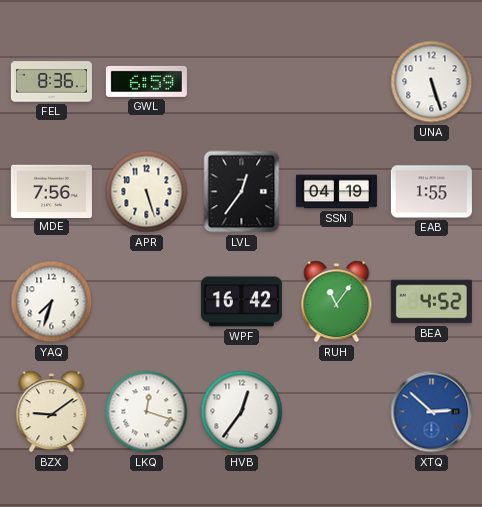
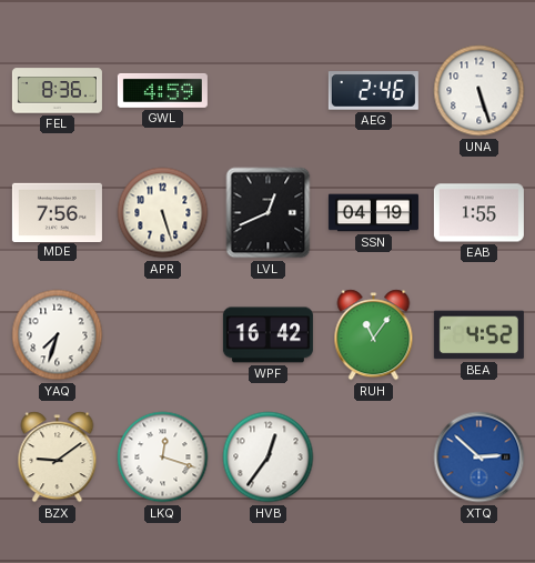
GWL: 6:59 -> 4:59 (162, 90)
AEG: none -> 2:46 (373, 91)
LVL: 12:36 -> 12:41 (269, 213)
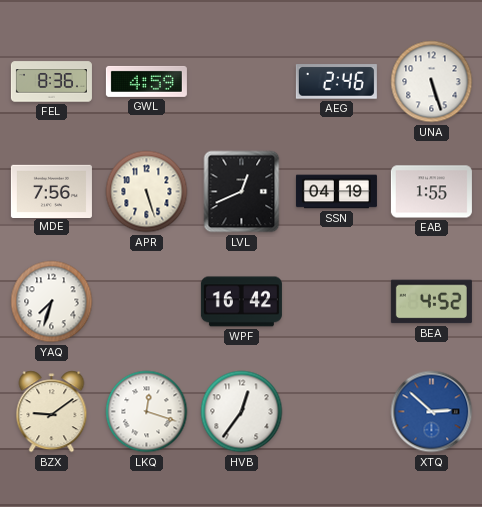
RUH: 11:06 -> none (374, 335)
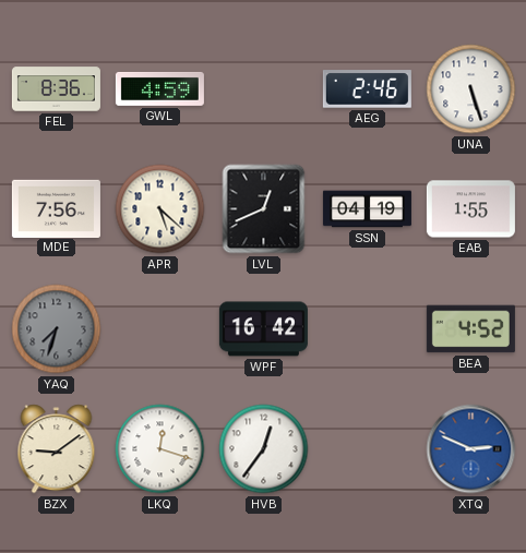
APR: 5:27 -> 5:22 (160, 209)
YAQ dial: white -> grey (57, 329)
XTQ: 2:52 -> 2:49 (471, 449)
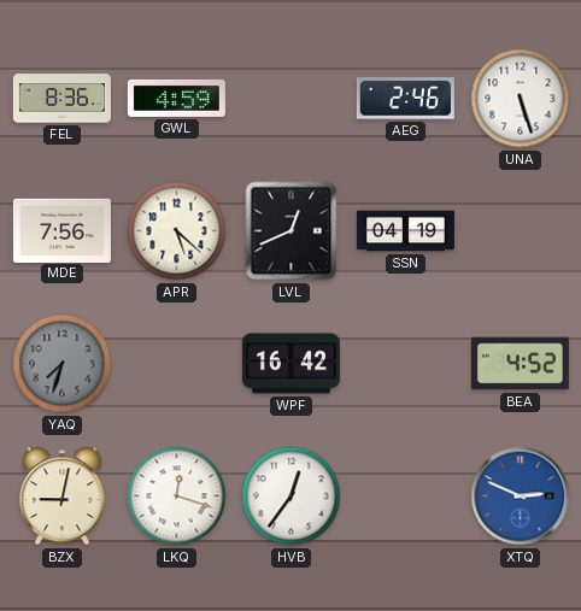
EAB: 1:55 -> none (470, 209)
BZX: 9:09 -> 9:02 (63, 497)
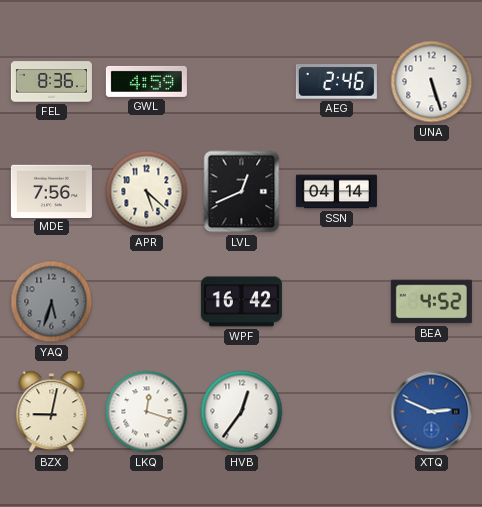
SSN: 04:19 -> 04:14 (336, 192)
YAQ: 7:33 -> 5:33 (52, 302)
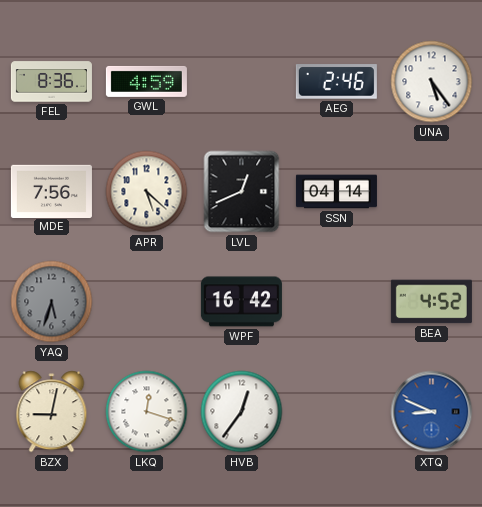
UNA: 5:27 -> 5:24 (432, 82)
XTQ: 2:49 -> 8:49 (432, 412)
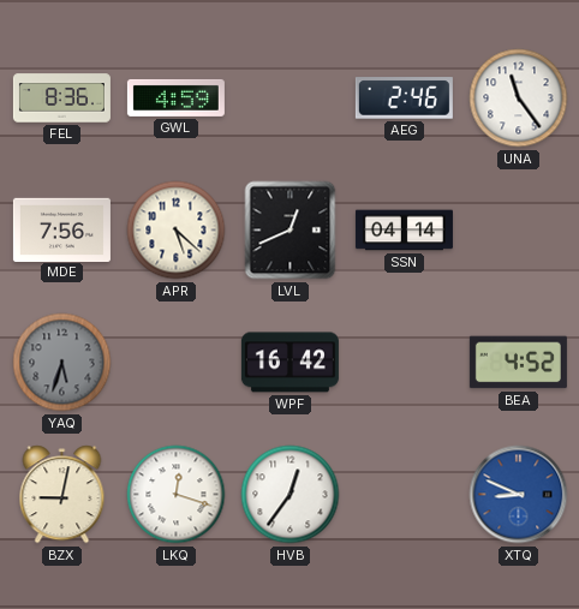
UNA: 5:24 -> 11:24 (519, 98)
